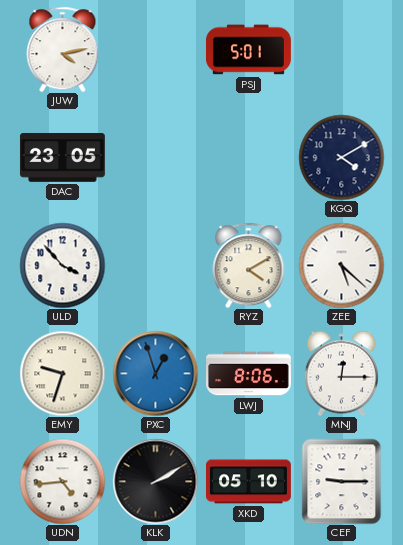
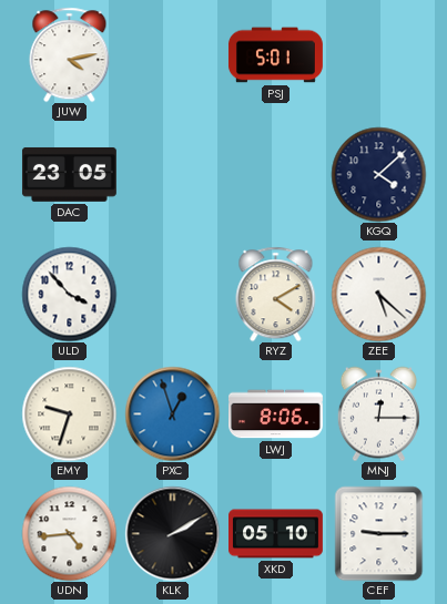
KGQ: 4:10 -> 4:08 (378, 174)
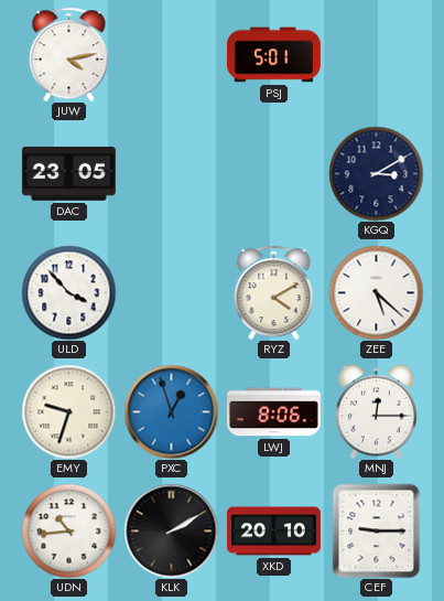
KGQ: 4:08 -> 3:10 (376, 173)
UDN: 4:44 -> 10:44 (68, 530)
XKD: 05:10 -> 20:10 (274, 532)
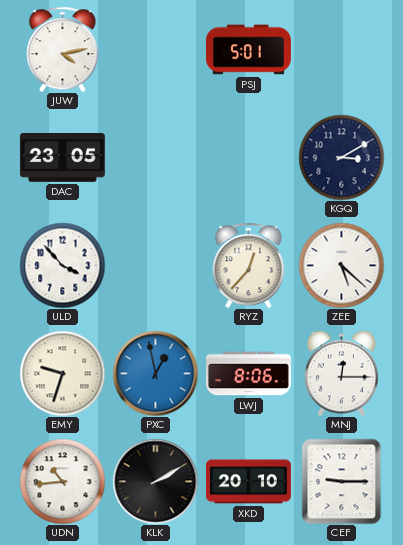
RYZ: 4:10 -> 12:37 (249, 265)
PXC: 12:57 -> 12:58 (155, 373)
